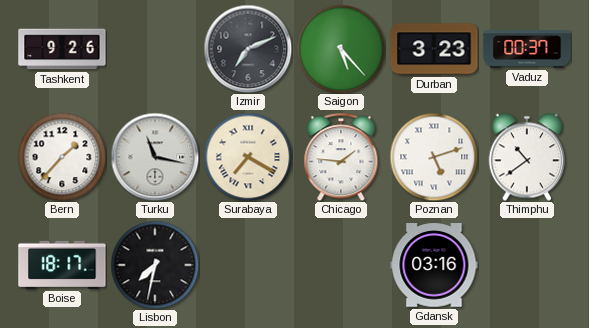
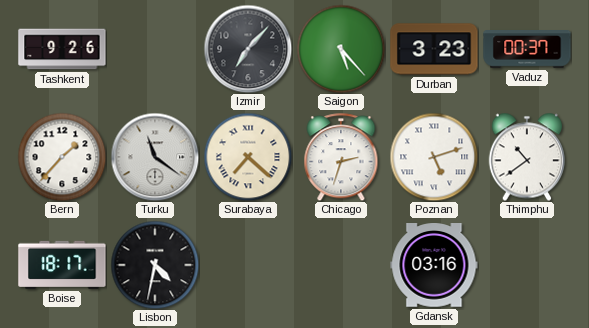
Izmir: 7:11 -> 7:07 (248, 49)
Turku: 11:17 -> 11:21 (155, 157)
Surabaya: 7:20 -> 7:22 (248, 157)
Chicago: 1:46 -> 2:33 (341, 157)
Lisbon: 7:32 -> 4:32 (155, 265)
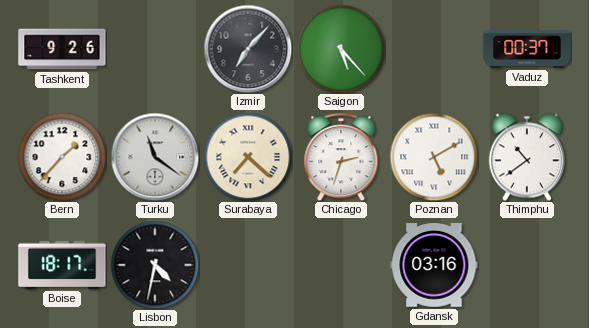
Durban: 3:23 -> none (434, 49)
Poznan: 5:12 -> 5:10 (434, 157)
